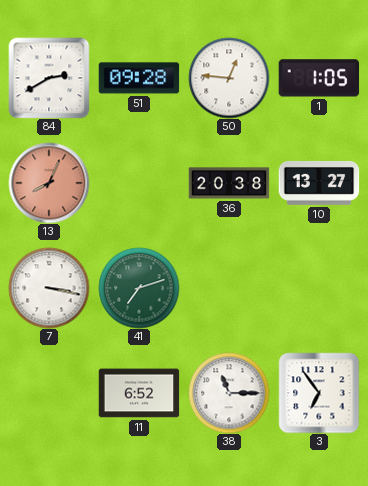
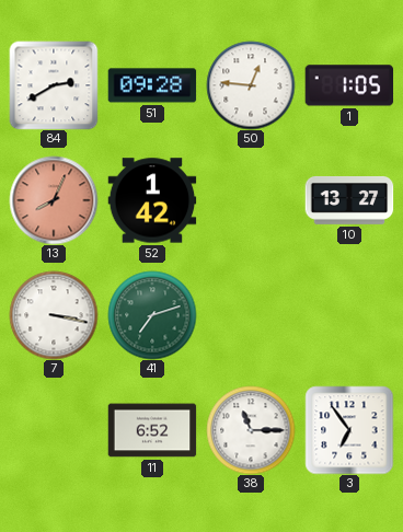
52: none -> 1:42 (152, 200)
36: 20:38 -> none (229, 183)
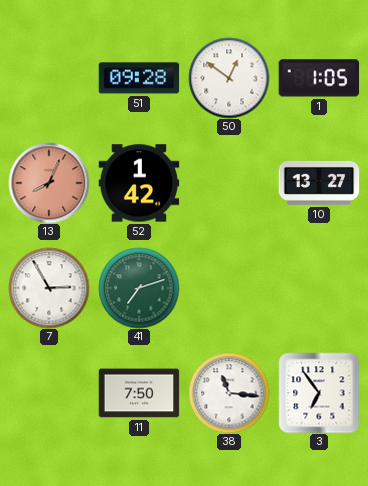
84: 2:40 -> none (54, 85)
50: 12:46 -> 12:51 (229, 78)
7: 3:17 -> 2:55 (49, 288)
11: 6:52 -> 7:50 (139, 393)
38: 11:15 -> 11:16 (229, 393)
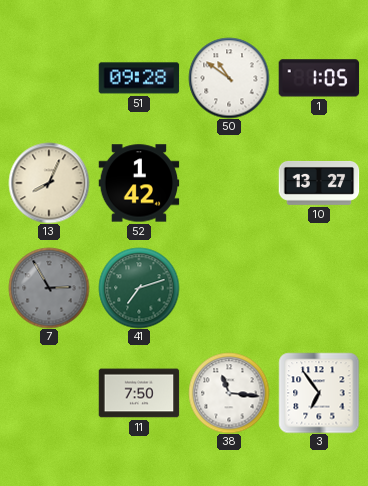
50: 12:51 -> 10:51 (229, 78)
13 dial: salmon -> cream (49, 183)
7 dial: white -> grey (49, 288)
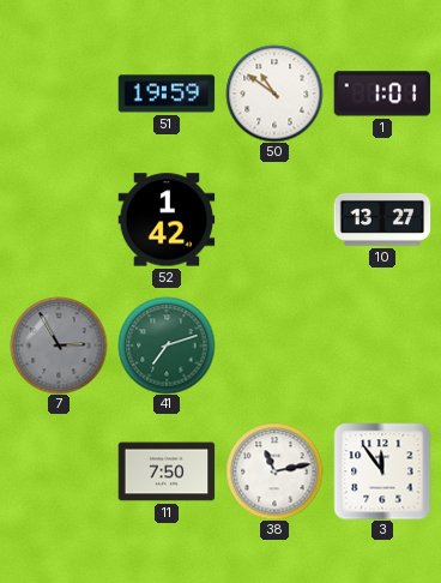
51: 09:28 -> 19:59 (167, 94)
1: 1:05 -> 1:01 (382, 94)
13: 8:04 -> none (49, 183)
38: 11:16 -> 11:13 (274, 471)
3: 6:54 -> 11:54 (382, 471)
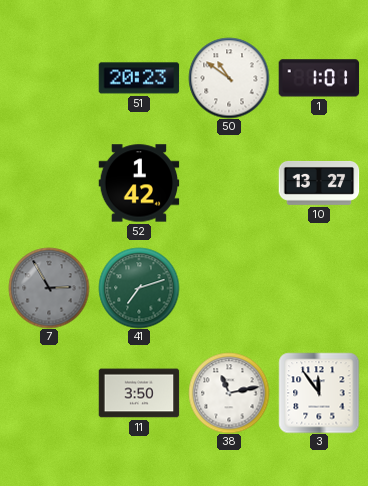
51: 19:59 -> 20:23 (139, 78)
11: 7:50 -> 3:50 (139, 393)
